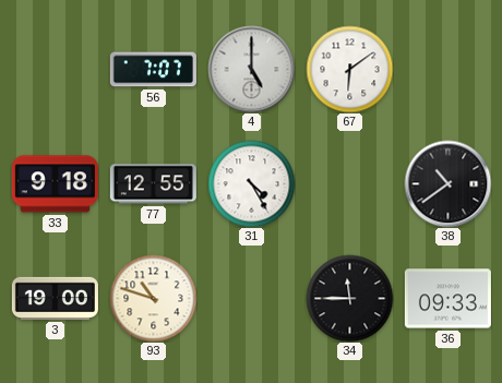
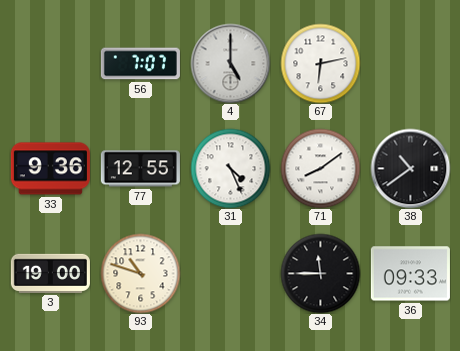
67: 6:09 -> 6:13 (320, 63)
33: 9:18 -> 9:36 (50, 169)
31: 4:25 -> 4:26 (230, 168)
71: none -> 8:09 (320, 168)
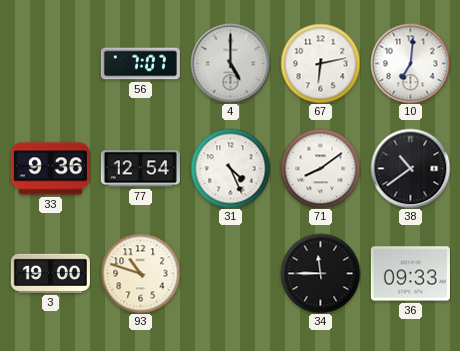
10: none -> 7:01 (410, 63)
77: 12:55 -> 12:54 (140, 169)
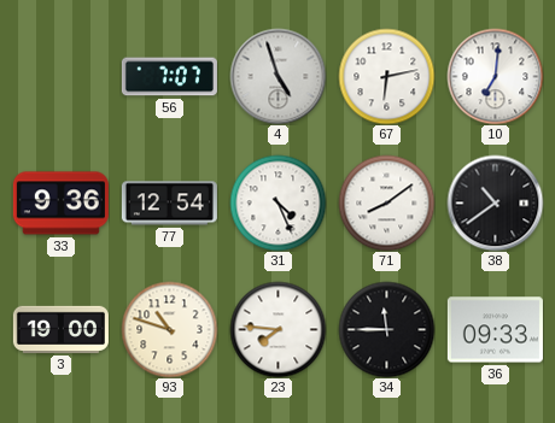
4: 5:00 -> 4:57 (277, 76)
23: none -> 7:46 (277, 329)
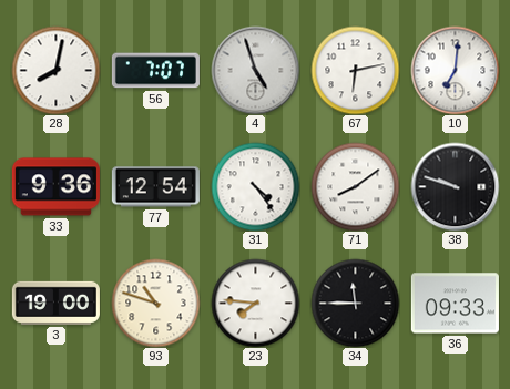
28: none -> 8:02 (55, 70)
31: 4:26 -> 4:24 (255, 186)
38: 10:39 -> 9:48 (455, 186)
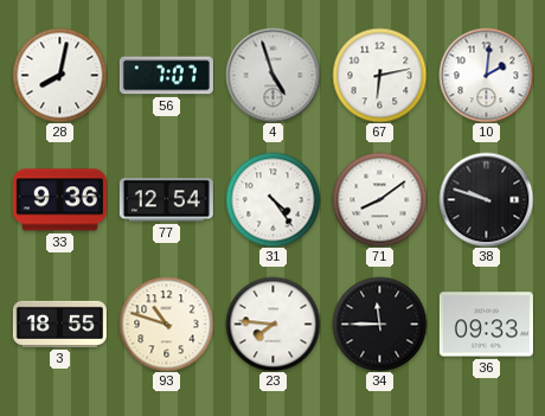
10: 7:01 -> 2:01 (486, 75)
3: 19:00 -> 18:55 (59, 324)
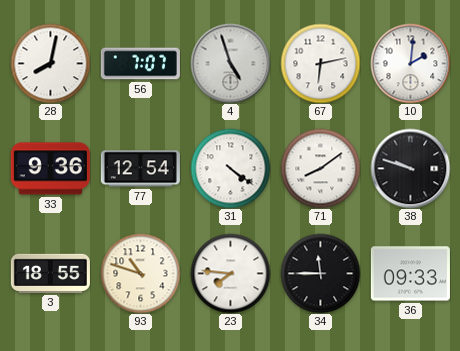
31: 4:24 -> 4:21 (230, 168)
